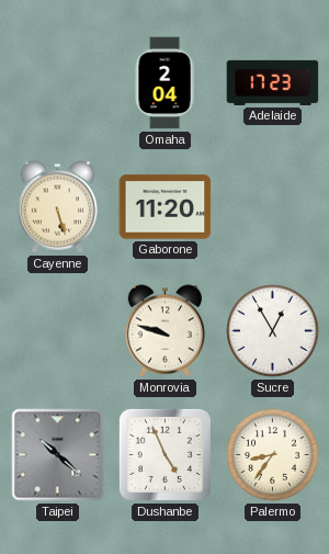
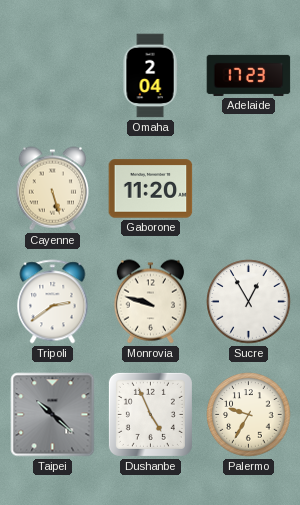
Tripoli: none -> 2:39 (53, 302)
Palermo: 8:36 -> 9:35 (249, 415)
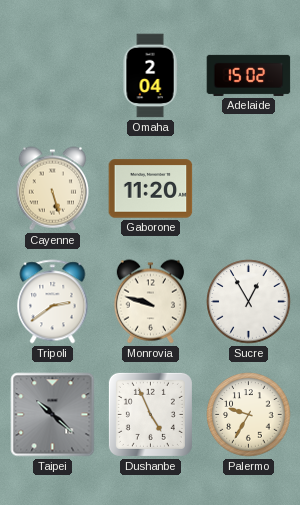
Adelaide: 17:23 -> 15:02 (249, 75)
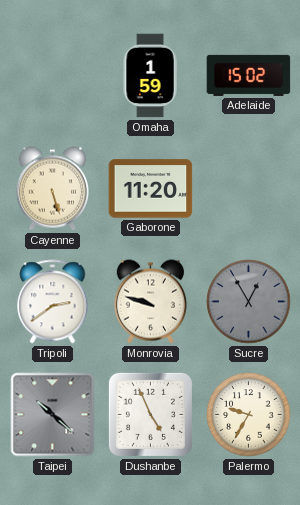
Omaha: 2:04 -> 1:59 (150, 76)
Sucre dial: white -> grey (249, 302)
